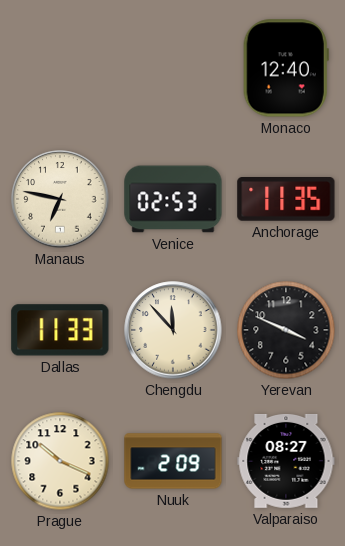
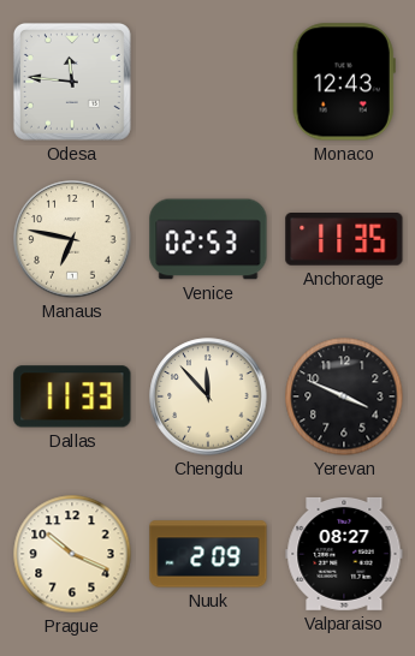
Odesa: none -> 11:46 (72, 82)
Monaco: 12:40 -> 12:43 (344, 82)
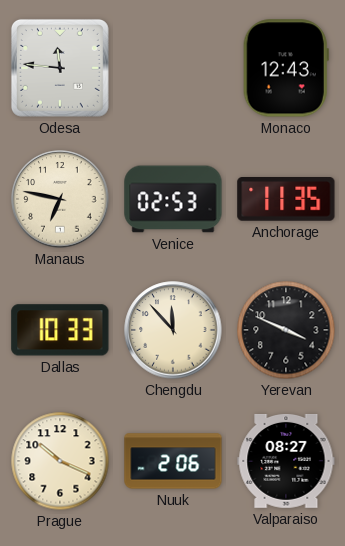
Dallas: 11:33 -> 10:33 (60, 330)
Nuuk: 2:09 -> 2:06 (173, 461)
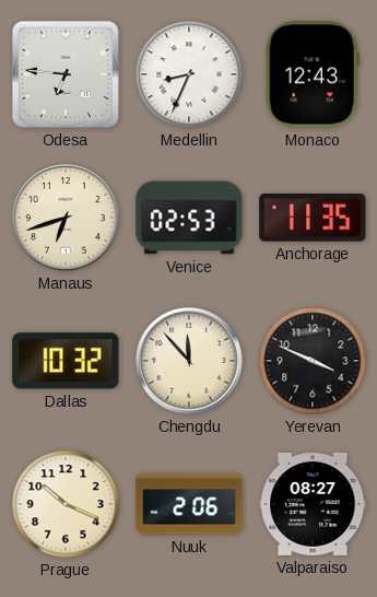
Odesa: 11:46 -> 6:46 (66, 74)
Medellin: none -> 8:34 (189, 74)
Manaus: 6:47 -> 6:42 (66, 218)
Dallas: 10:33 -> 10:32 (66, 361)
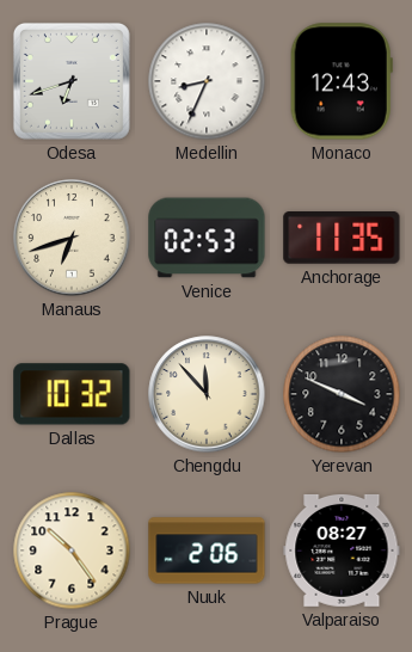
Odesa: 6:46 -> 6:42 (72, 81)
Prague: 10:19 -> 10:24 (72, 550)
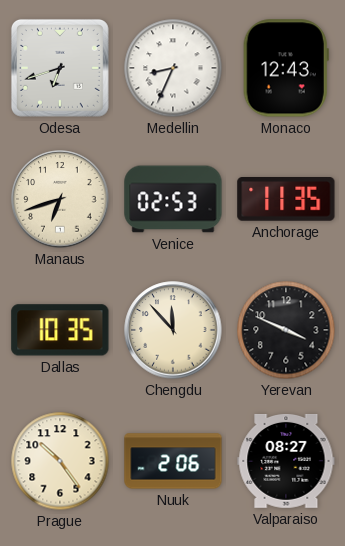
Dallas: 10:32 -> 10:35 (60, 330)
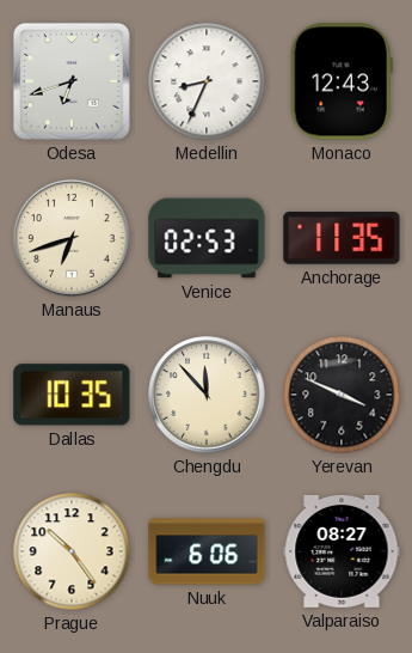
Nuuk: 2:06 -> 6:06 (207, 551)
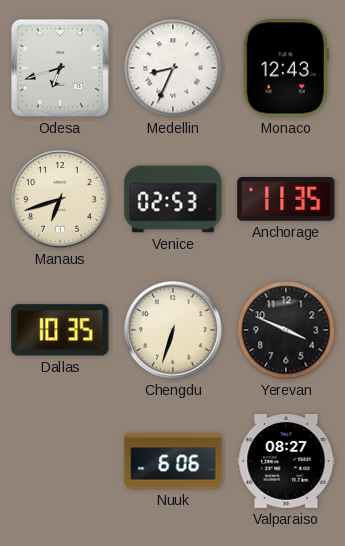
Chengdu: 11:53 -> 6:33 (173, 330)
Prague: 10:24 -> none (72, 551)
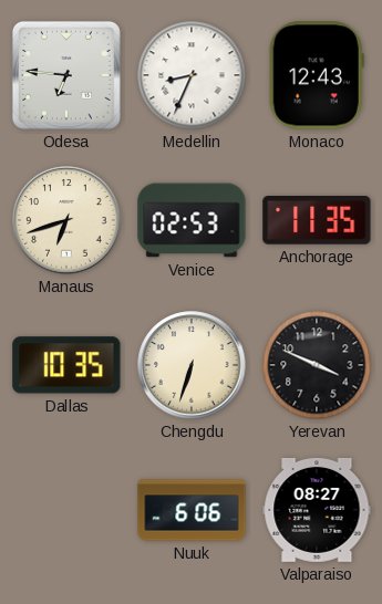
Odesa: 6:42 -> 6:46 (66, 75)
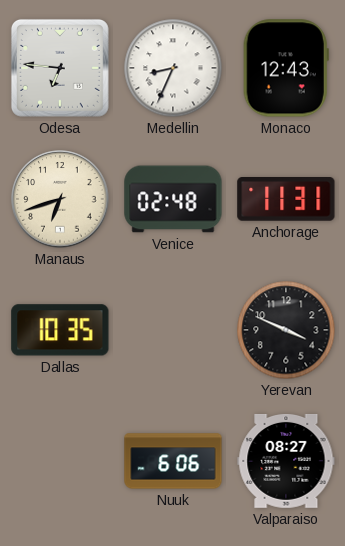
Venice: 02:53 -> 02:48 (173, 199)
Anchorage: 11:35 -> 11:31 (286, 200)
Chengdu: 6:33 -> none (192, 365)
